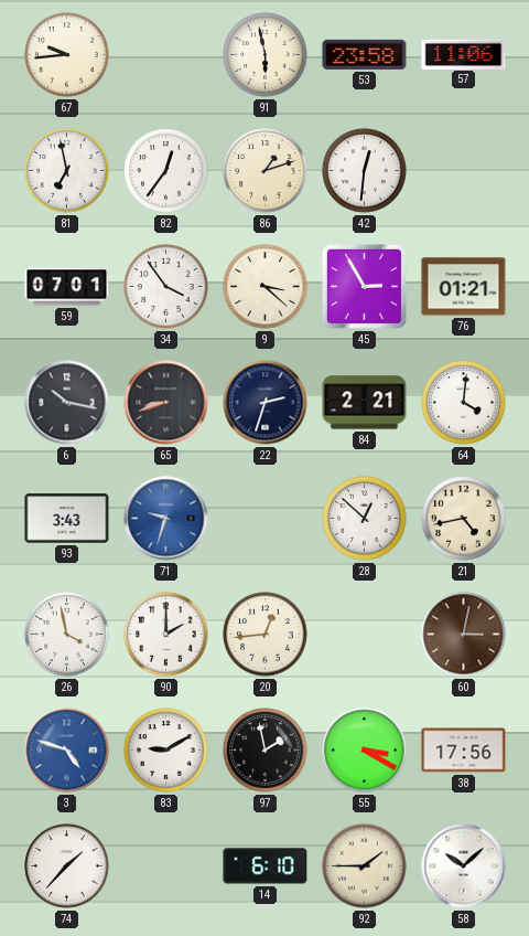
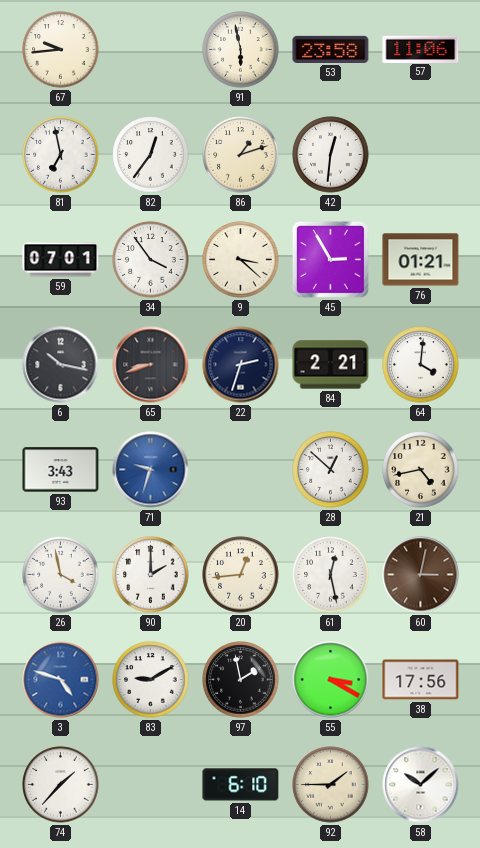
61: none -> 12:28 (331, 575)
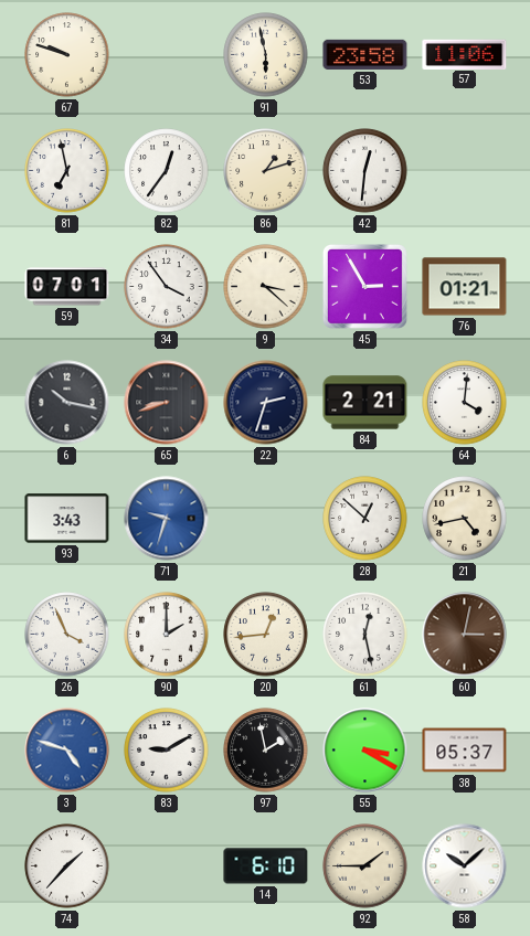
67: 9:44 -> 9:48 (67, 55)
26: 3:58 -> 3:56 (67, 635)
38: 17:56 -> 05:37 (465, 751)
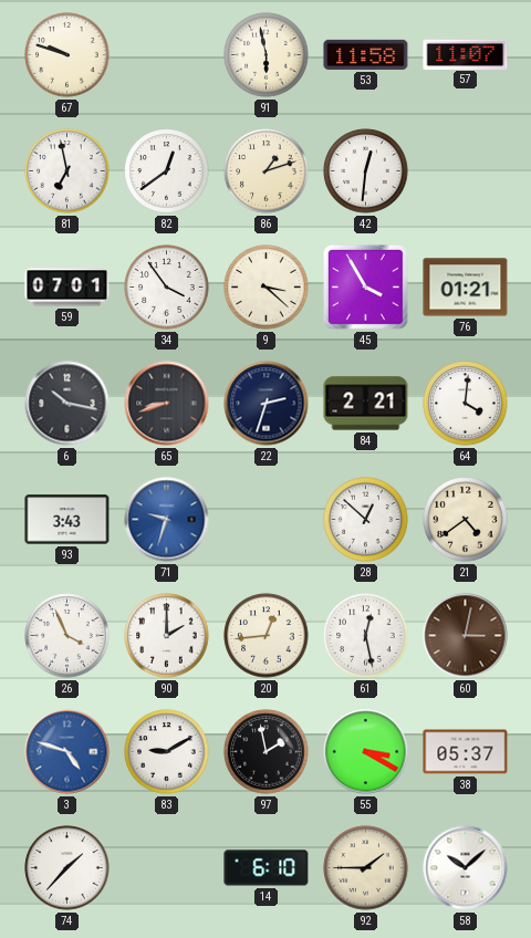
53: 23:58 -> 11:58 (366, 54)
57: 11:06 -> 11:07 (466, 54)
82: 12:36 -> 12:39 (167, 171)
45: 2:55 -> 3:55 (365, 286)
21: 4:43 -> 4:39 (466, 520)
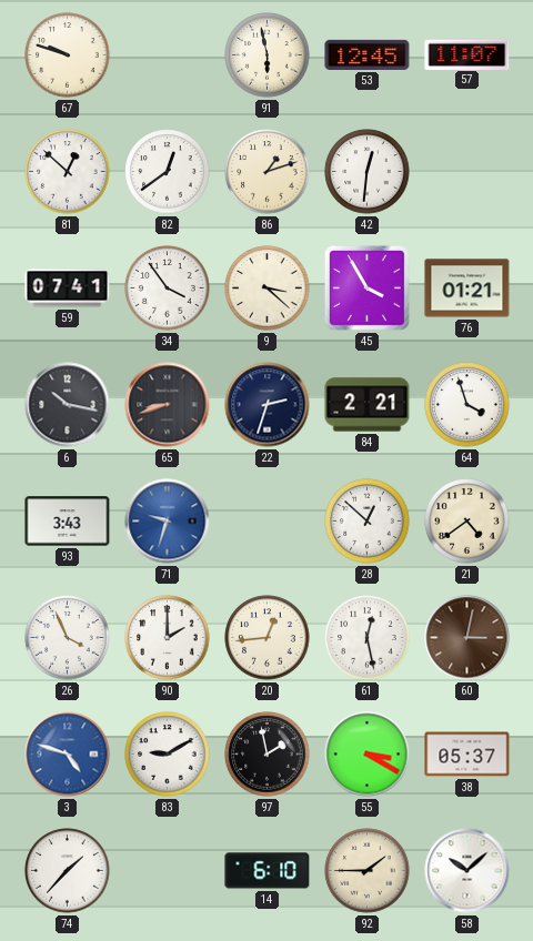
53: 11:58 -> 12:45 (368, 54)
81: 6:58 -> 12:52 (68, 172)
59: 07:01 -> 07:41 (68, 289)
64: 4:01 -> 3:57 (467, 405)
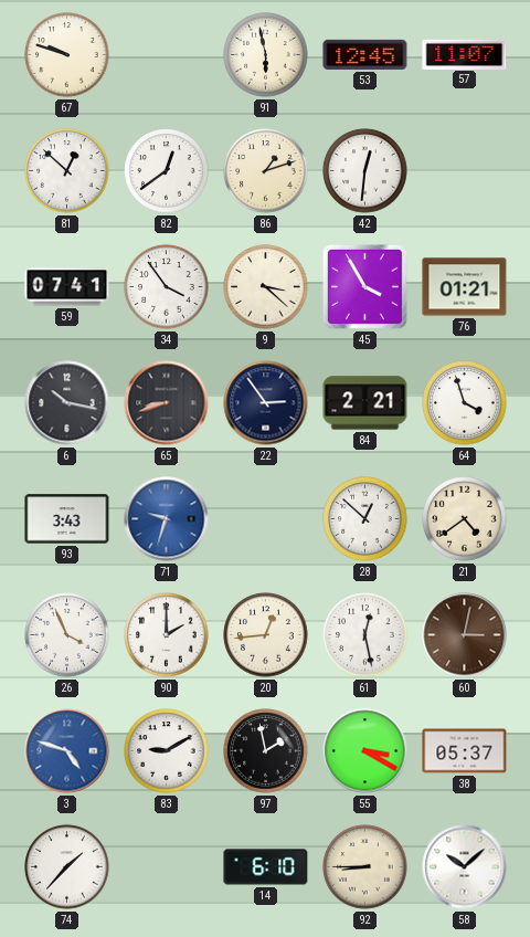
22: 2:33 -> 2:54 (266, 403)
92: 1:45 -> 8:45 (365, 867)
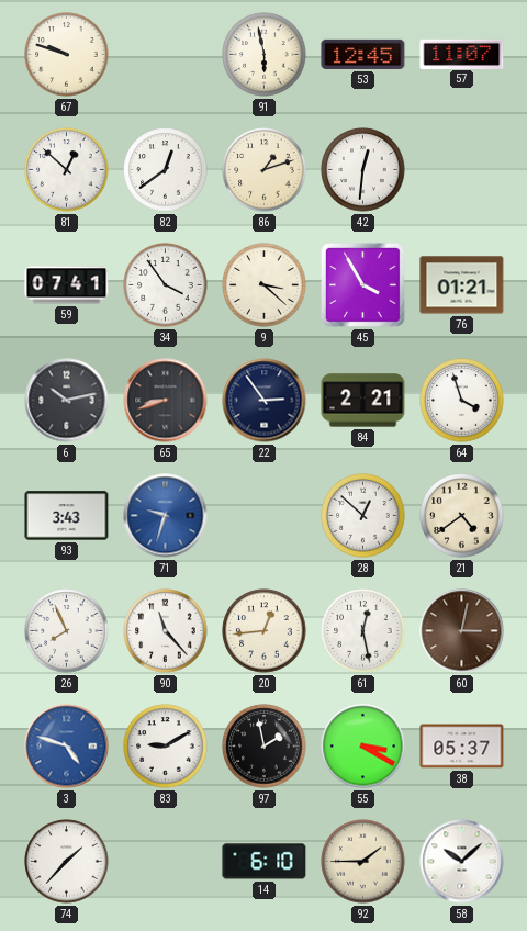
6: 10:17 -> 10:13 (67, 401)
26: 3:56 -> 7:56 (67, 631)
90: 2:00 -> 11:23 (166, 631)
92: 8:45 -> 1:45 (363, 862)
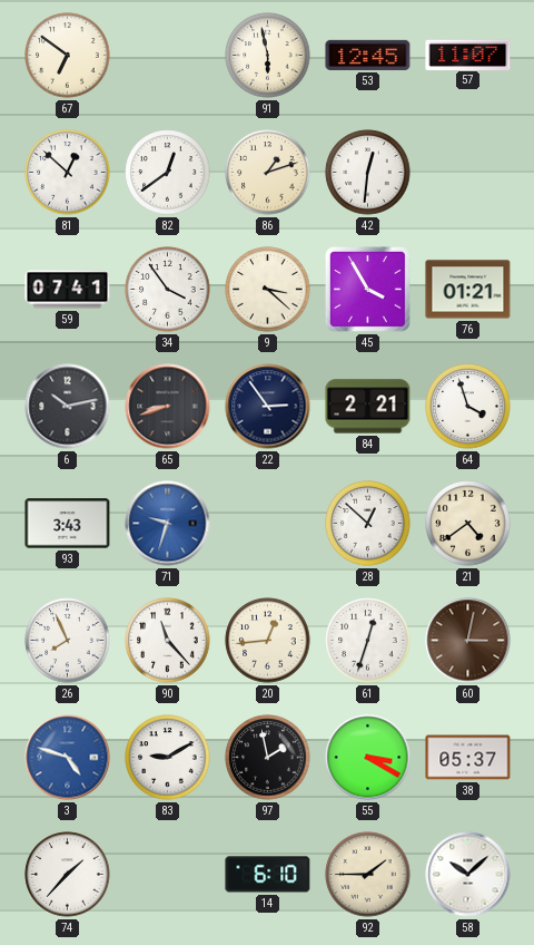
67: 9:48 -> 6:51 (68, 56)
61: 12:28 -> 12:33 (368, 641)
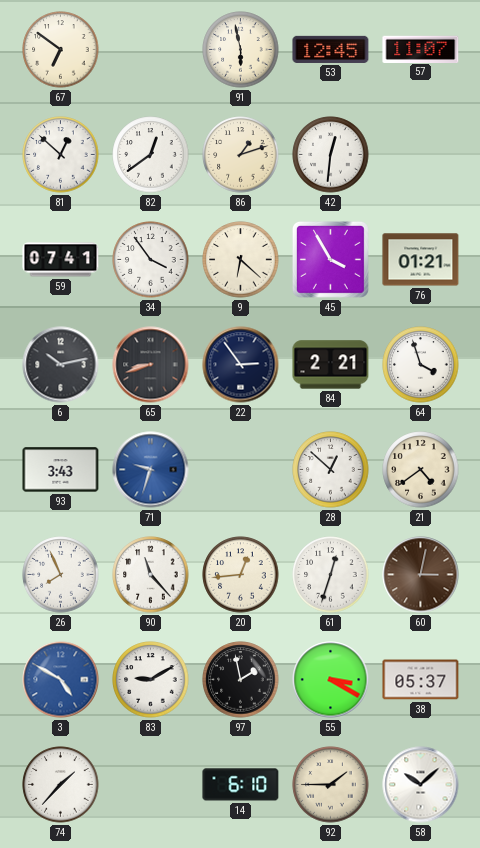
9: 3:22 -> 6:22 (241, 260)
3: 4:48 -> 4:50 (61, 680)
